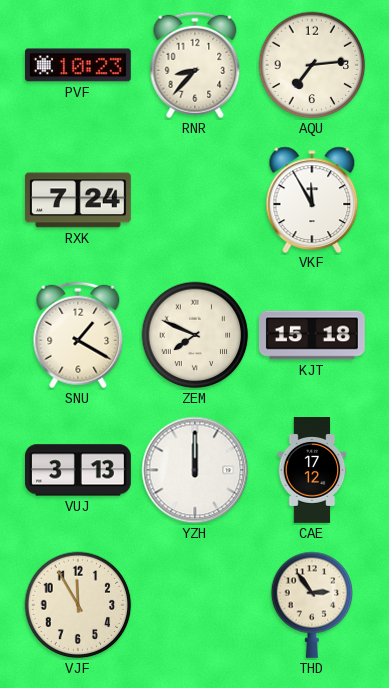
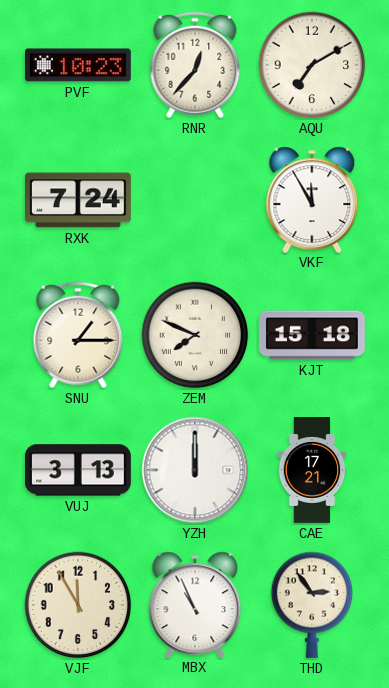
RNR: 8:37 -> 12:37 (195, 65)
AQU: 7:14 -> 7:10 (312, 65)
SNU: 1:20 -> 1:15 (78, 335)
CAE: 17:12 -> 17:21 (312, 471)
MBX: none -> 10:56 (195, 604)
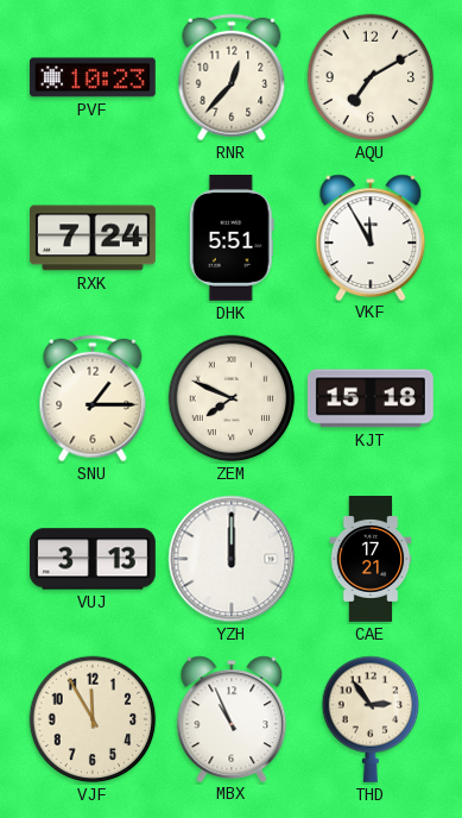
DHK: none -> 5:51 (232, 238)
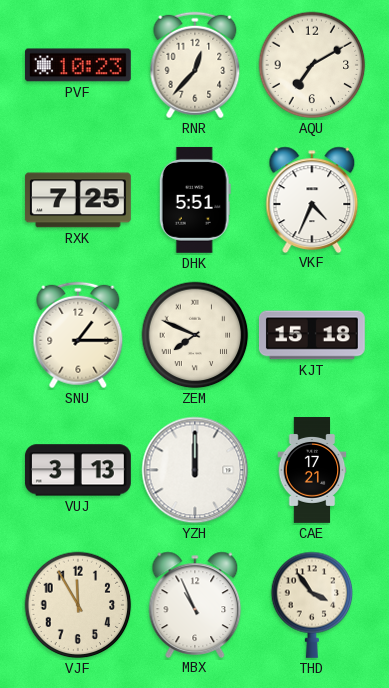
RXK: 7:24 -> 7:25 (78, 200)
VKF: 11:55 -> 4:34 (312, 199)
THD: 2:54 -> 3:54 (312, 605)
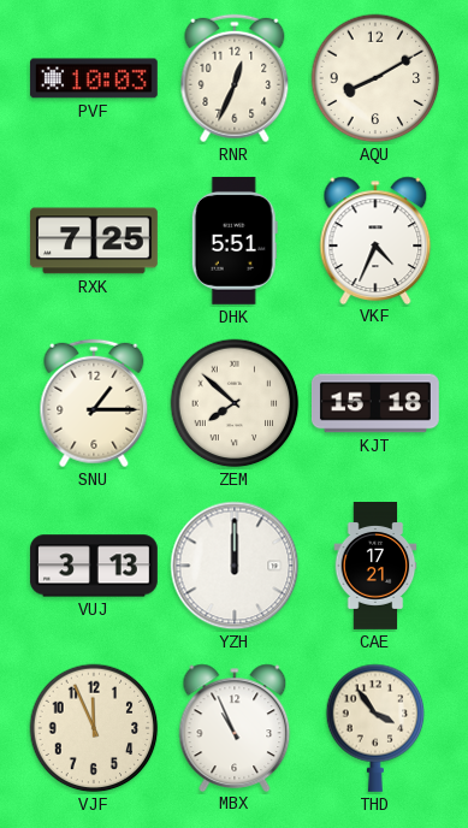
PVF: 10:23 -> 10:03 (94, 78)
RNR: 12:37 -> 12:34 (235, 78)
AQU: 7:10 -> 8:10 (375, 78)
ZEM: 7:49 -> 7:52 (235, 403)
VJF: 11:55 -> 11:56 (94, 728)
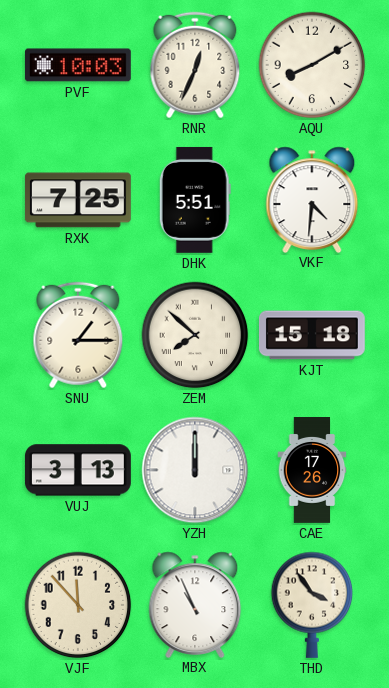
VKF: 4:34 -> 4:31 (312, 199)
CAE: 17:21 -> 17:26 (312, 471)
VJF: 11:56 -> 11:53 (78, 605)
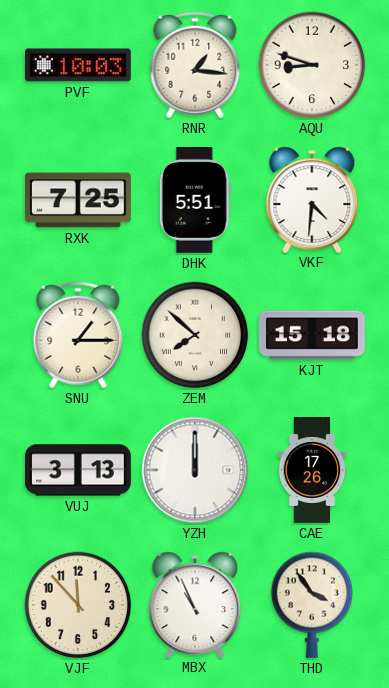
RNR: 12:34 -> 1:16 (195, 65)
AQU: 8:10 -> 8:48 (312, 65)
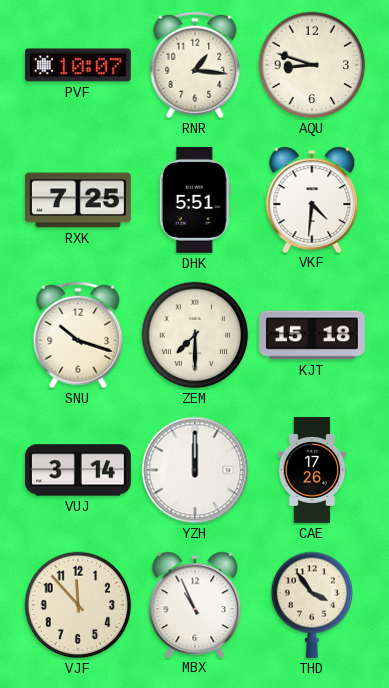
PVF: 10:03 -> 10:07 (78, 65)
SNU: 1:15 -> 10:18 (78, 335)
ZEM: 7:52 -> 7:30 (195, 335)
VUJ: 3:13 -> 3:14 (78, 470)
